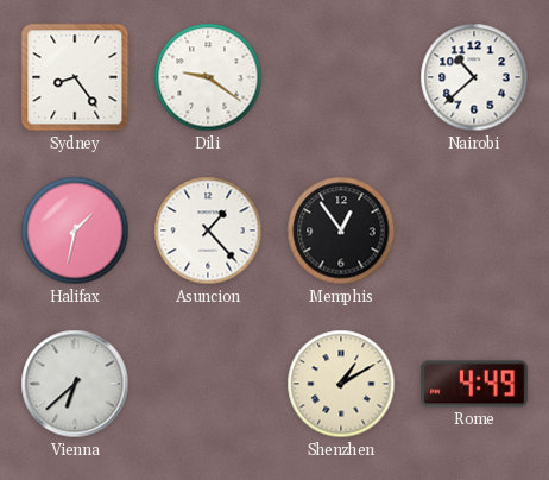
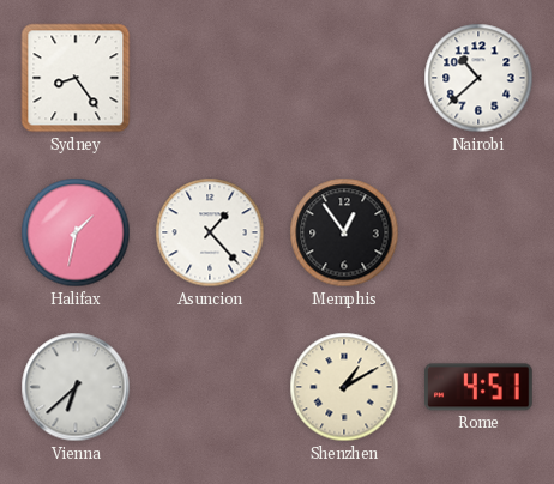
Dili: 9:21 -> none (208, 77)
Rome: 4:49 -> 4:51 (480, 387)
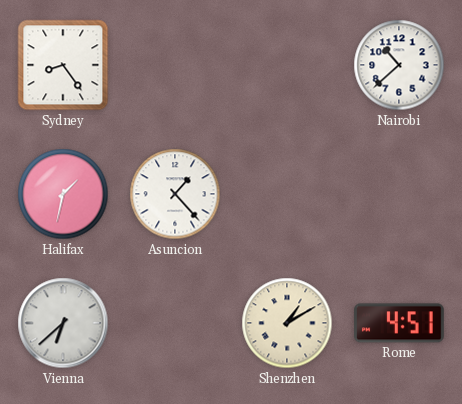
Memphis: 12:54 -> none (344, 232)
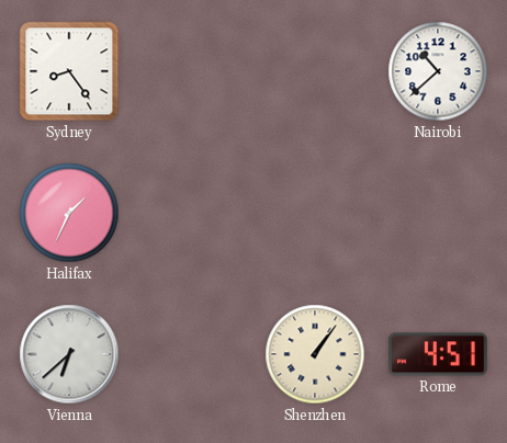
Halifax: 1:32 -> 1:34 (69, 213)
Asuncion: 1:23 -> none (175, 194)
Shenzhen: 1:10 -> 1:06 (315, 354)
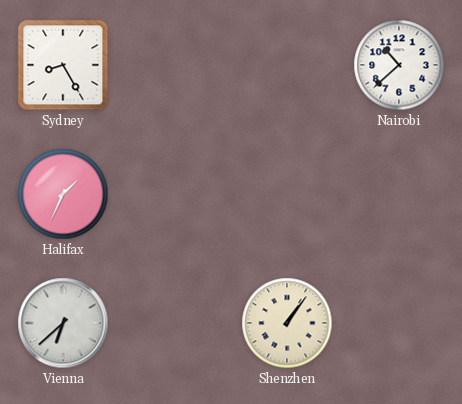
Sydney: 8:24 -> 8:25 (63, 65)
Rome: 4:51 -> none (439, 354)
